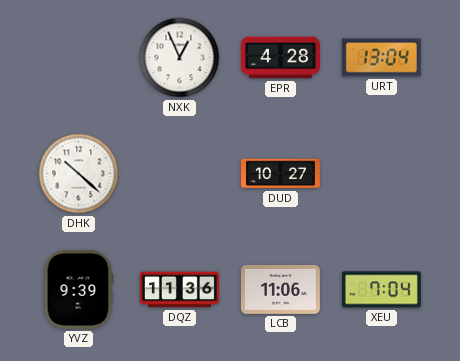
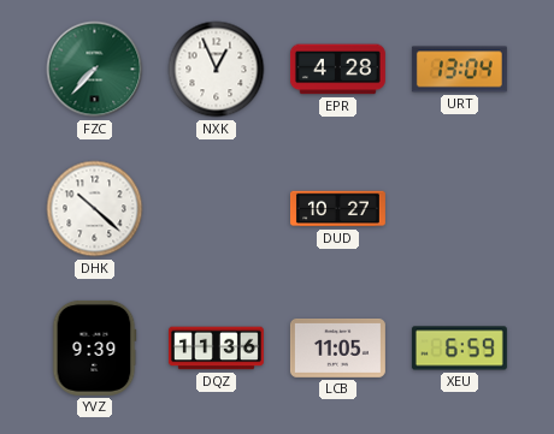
FZC: none -> 7:37 (95, 70)
LCB: 11:06 -> 11:05 (337, 347)
XEU: 7:04 -> 6:59 (459, 349)
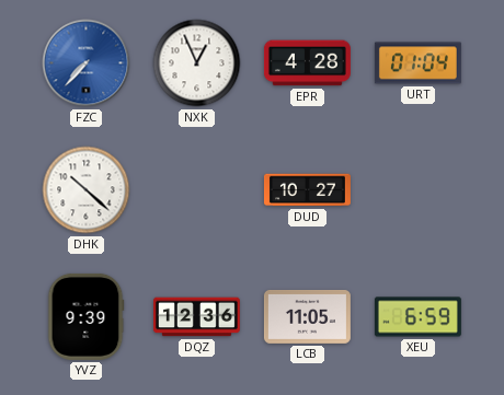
FZC dial: green -> blue (87, 63)
URT: 13:04 -> 01:04 (417, 63)
DQZ: 11:36 -> 12:36 (196, 317)
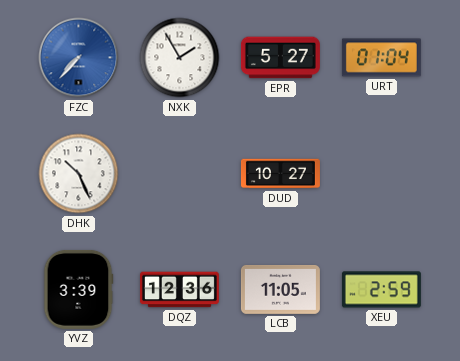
NXK: 12:56 -> 1:55 (180, 58)
EPR: 4:28 -> 5:27 (280, 58)
DHK: 10:22 -> 10:26 (79, 174)
YVZ: 9:39 -> 3:39 (78, 289)
XEU: 6:59 -> 2:59 (381, 290)
